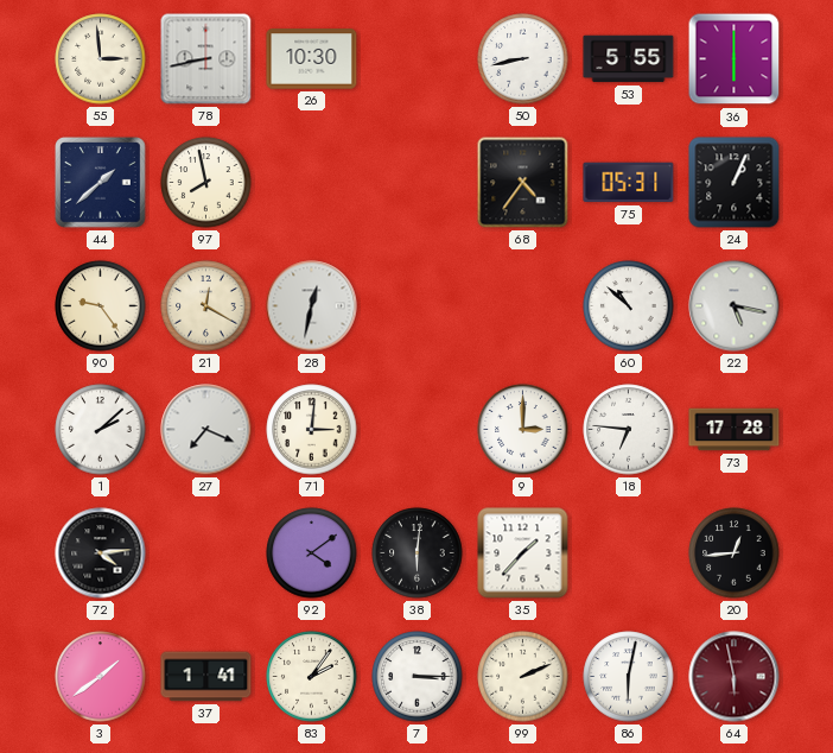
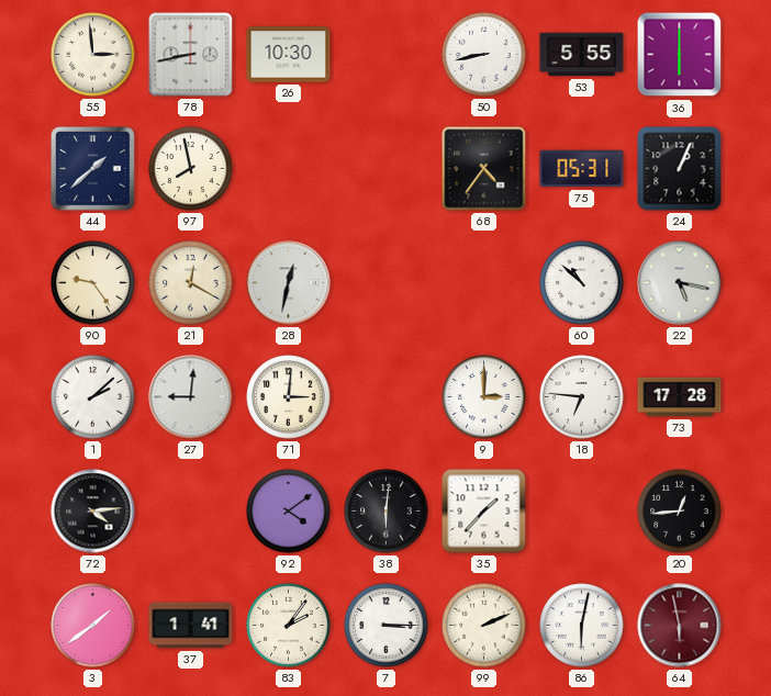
27: 7:19 -> 9:01 (191, 397)
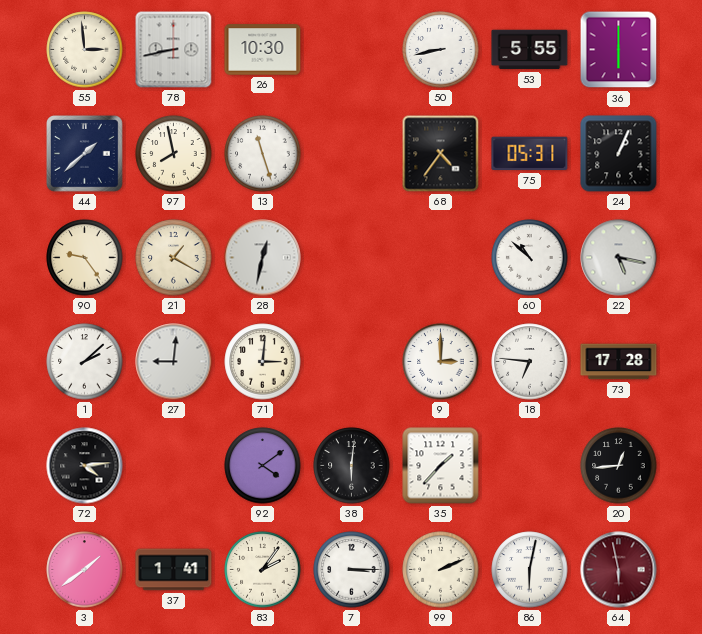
13: none -> 11:27 (263, 154)
21: 12:20 -> 1:20 (174, 258)
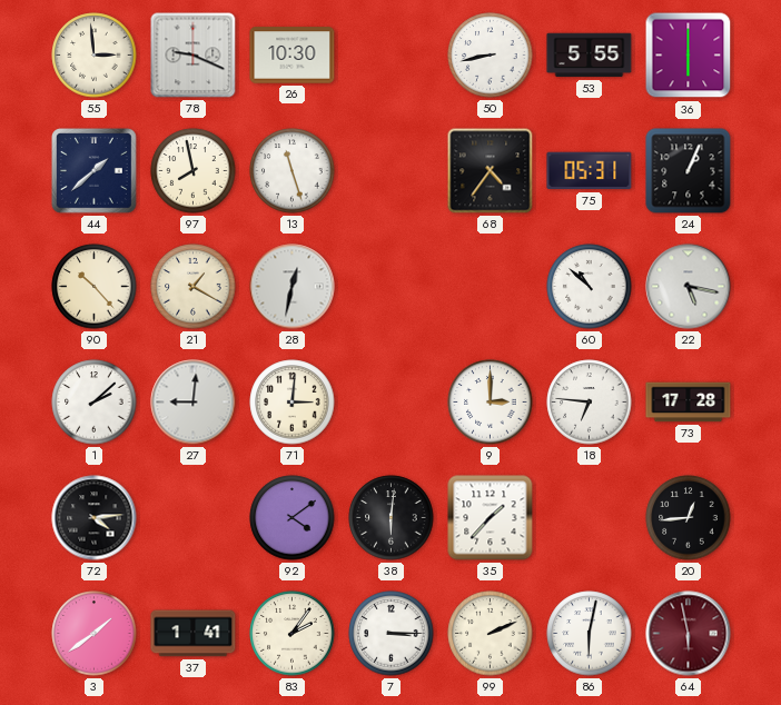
78: 8:43 -> 9:19 (194, 56)
90: 9:24 -> 10:23 (95, 287)
